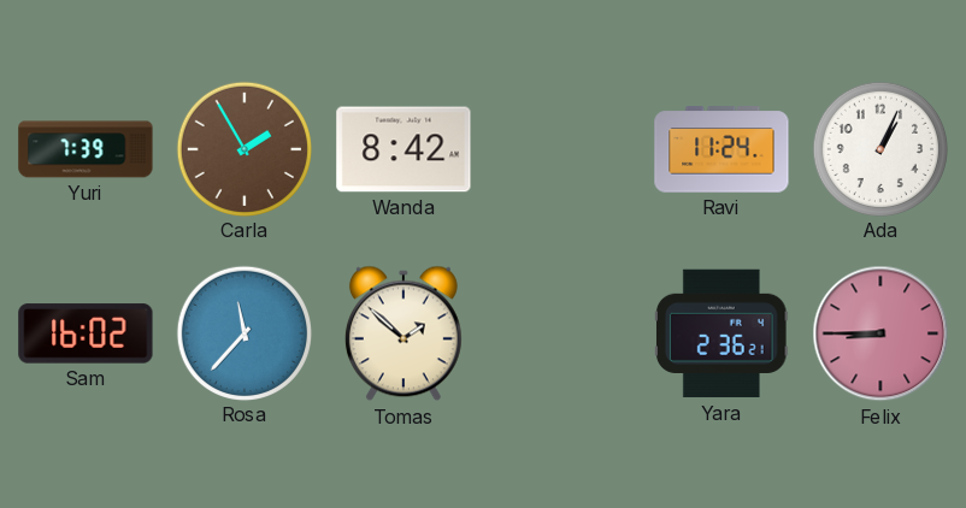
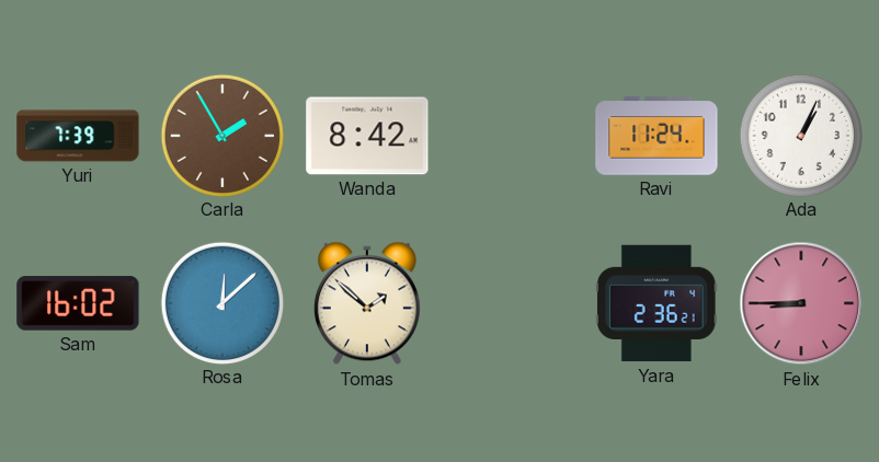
Rosa: 11:37 -> 12:08 (221, 302)
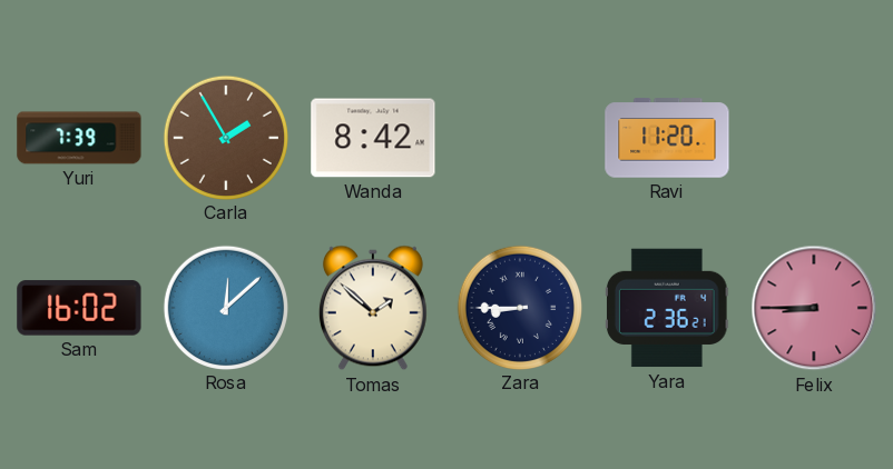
Ravi: 11:24 -> 11:20 (667, 138)
Ada: 1:04 -> none (800, 135)
Zara: none -> 8:45 (519, 307)
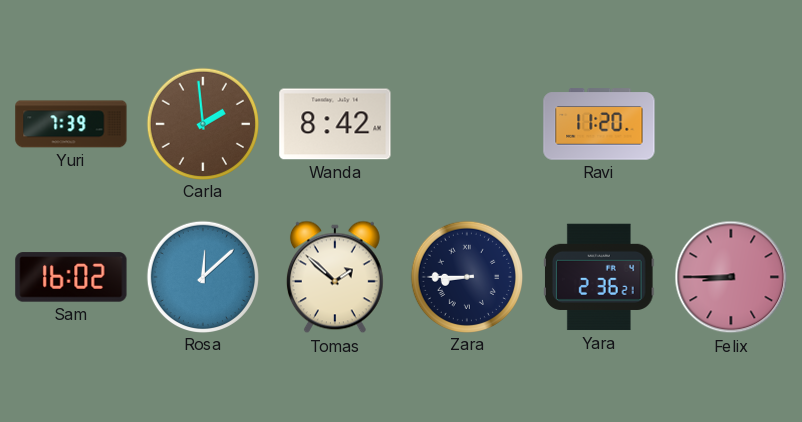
Carla: 1:55 -> 1:59 (202, 123)
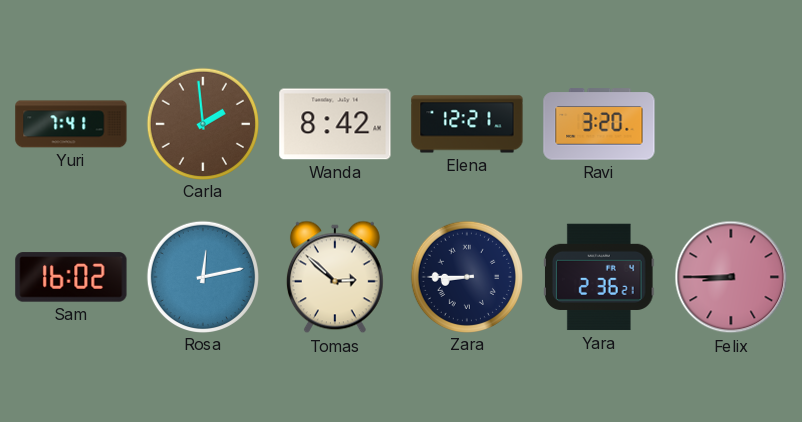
Yuri: 7:39 -> 7:41 (71, 124)
Elena: none -> 12:21 (467, 124)
Ravi: 11:20 -> 3:20 (599, 124)
Rosa: 12:08 -> 12:13 (202, 276)
Tomas: 1:52 -> 2:52 (335, 277)
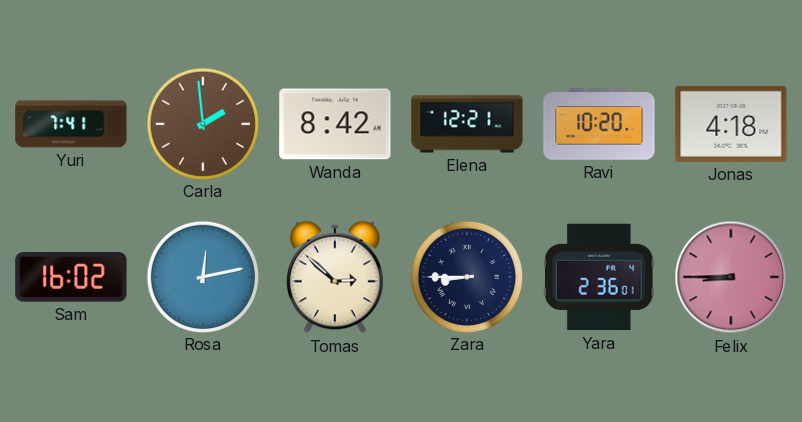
Ravi: 3:20 -> 10:20 (599, 124)
Jonas: none -> 4:18 (731, 124)
Yara: 2:36:21 -> 2:36:01 (599, 277)
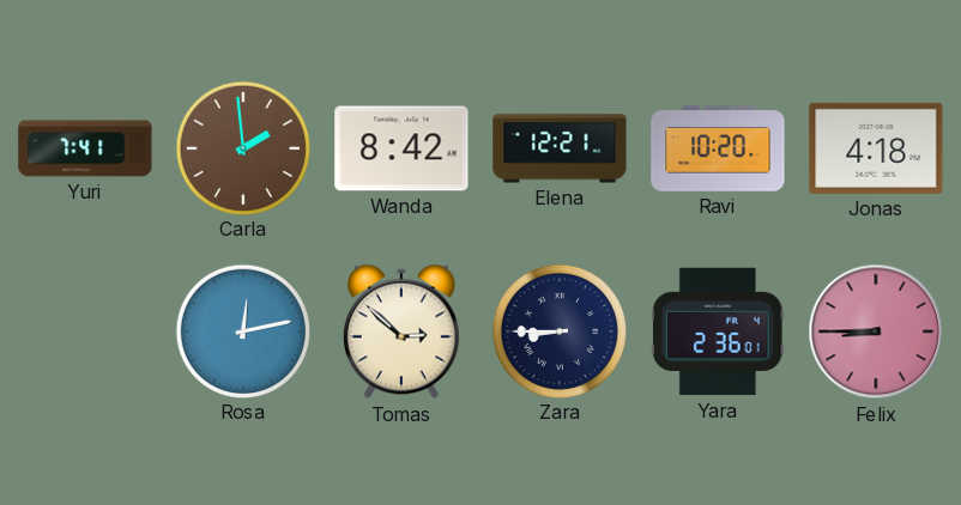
Sam: 16:02 -> none (71, 277)
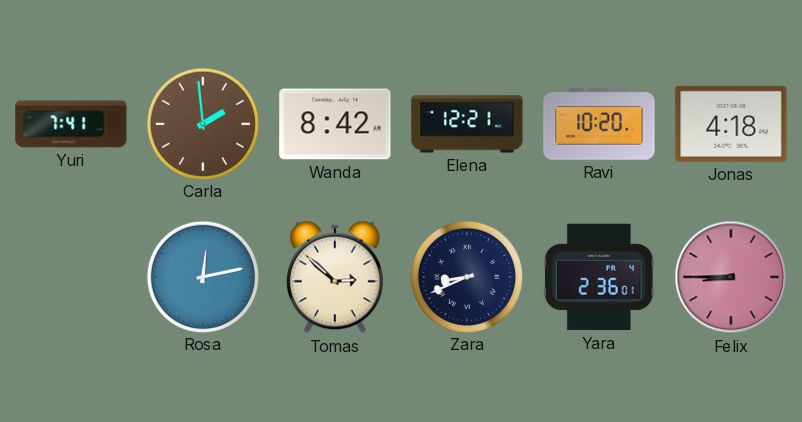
Zara: 8:45 -> 8:41 (466, 276)
